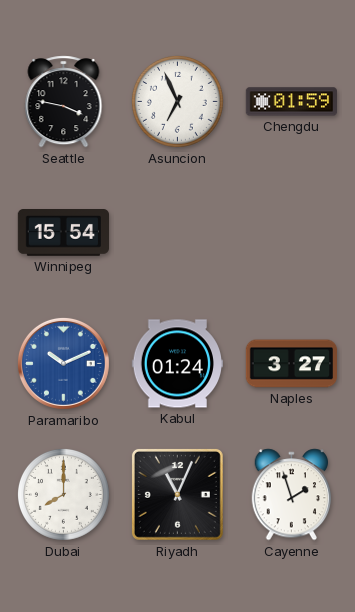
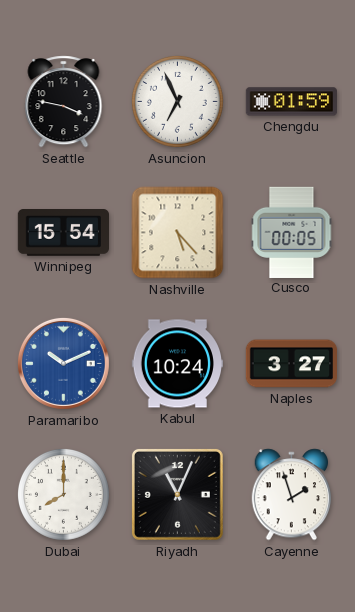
Nashville: none -> 5:23 (178, 233)
Cusco: none -> 00:05 (292, 232)
Kabul: 01:24 -> 10:24 (177, 364)
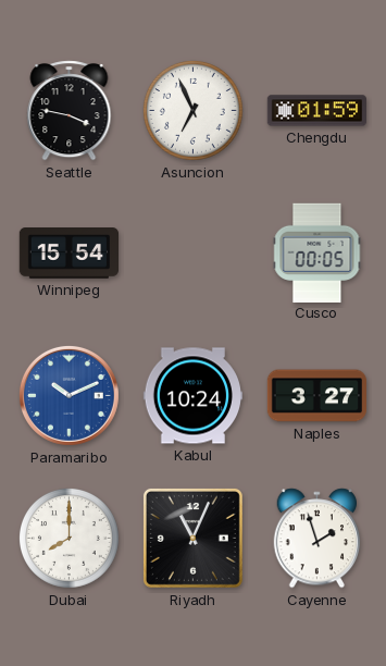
Nashville: 5:23 -> none (178, 233)
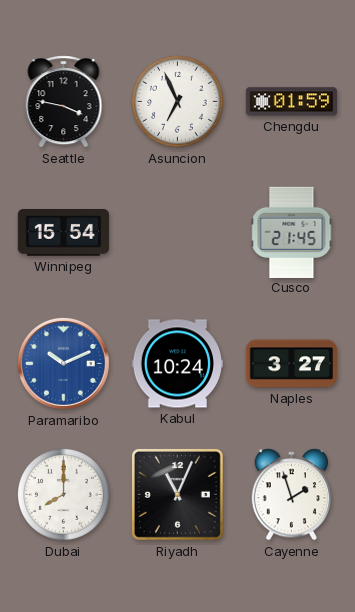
Cusco: 00:05 -> 21:45 (292, 232)
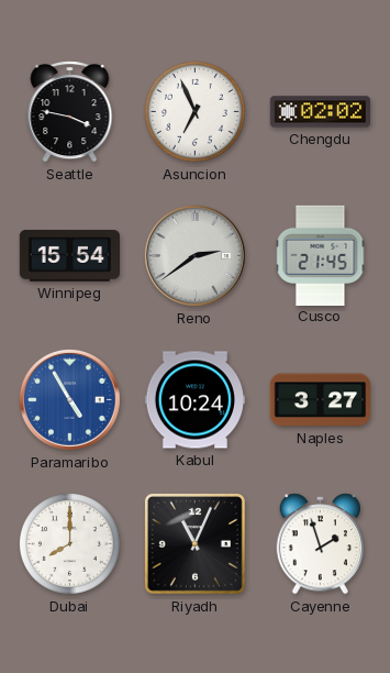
Chengdu: 01:59 -> 02:02 (321, 112)
Reno: none -> 2:39 (194, 255)
Paramaribo: 10:11 -> 4:55 (69, 399)
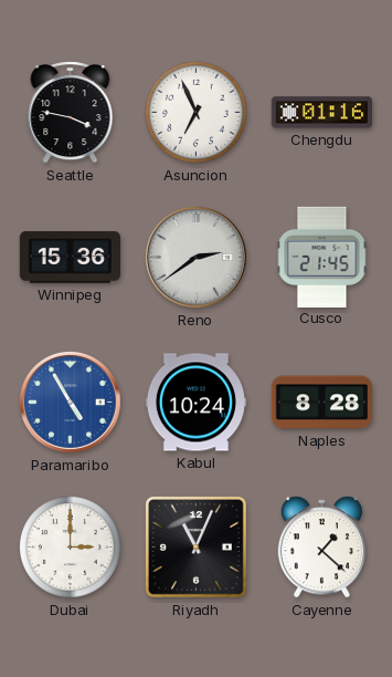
Chengdu: 02:02 -> 01:16 (322, 113)
Winnipeg: 15:54 -> 15:36 (70, 258)
Naples: 3:27 -> 8:28 (321, 403)
Dubai: 8:00 -> 3:00 (70, 546)
Cayenne: 1:57 -> 1:22 (322, 548)
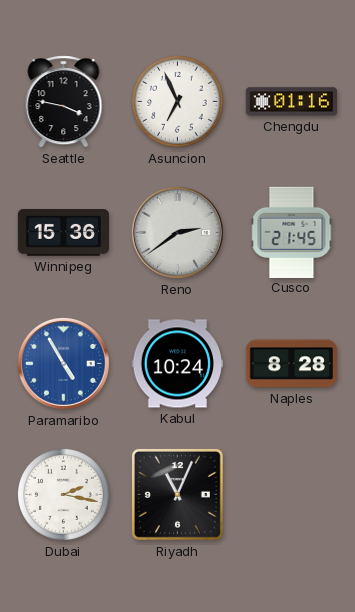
Dubai: 3:00 -> 2:17 (63, 494)
Cayenne: 1:22 -> none (322, 548)
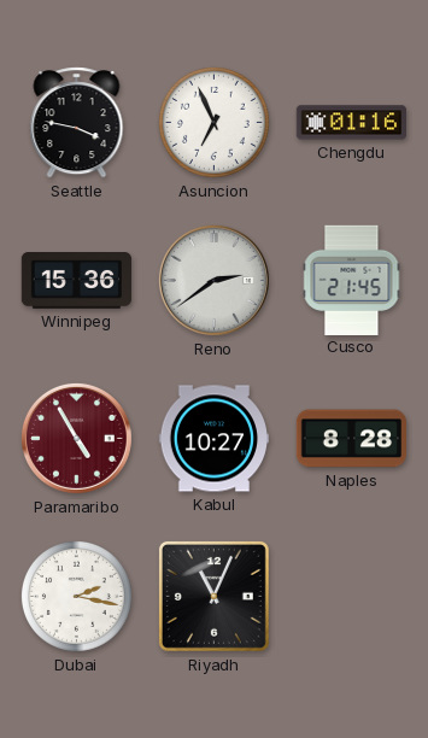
Paramaribo dial: blue -> burgundy (76, 438)
Kabul: 10:24 -> 10:27 (213, 439)
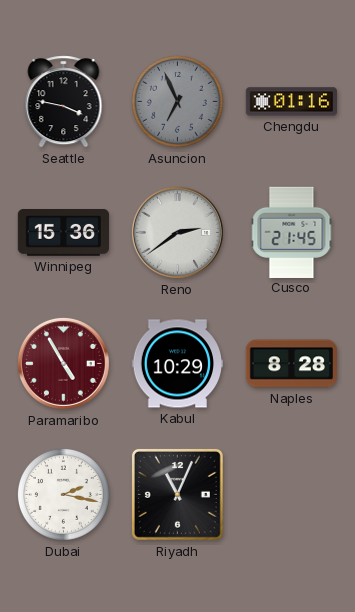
Asuncion dial: white -> grey (177, 101)
Kabul: 10:27 -> 10:29 (177, 364)
